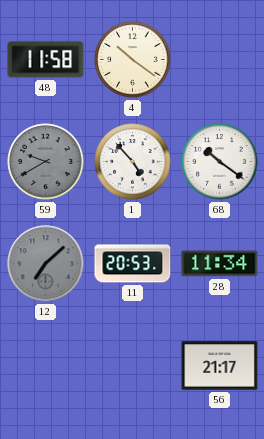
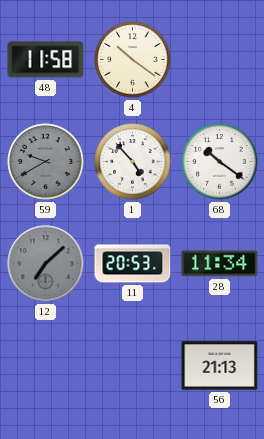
56: 21:17 -> 21:13 (220, 366)
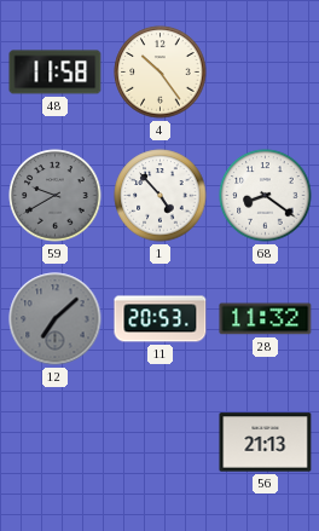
4: 10:21 -> 10:24 (161, 73)
68: 10:21 -> 8:21 (266, 196)
28: 11:34 -> 11:32 (266, 319)
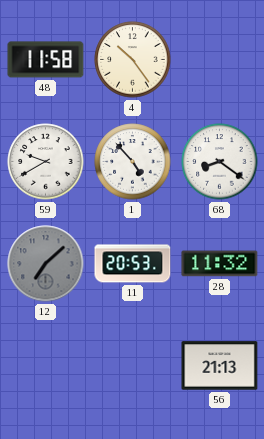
59 dial: grey -> white (46, 162)
